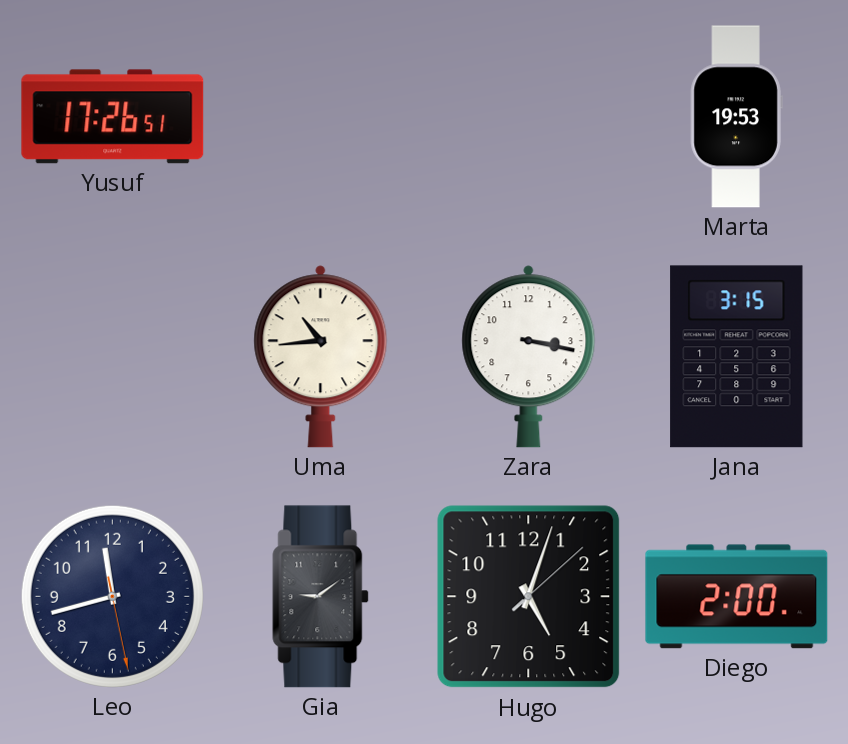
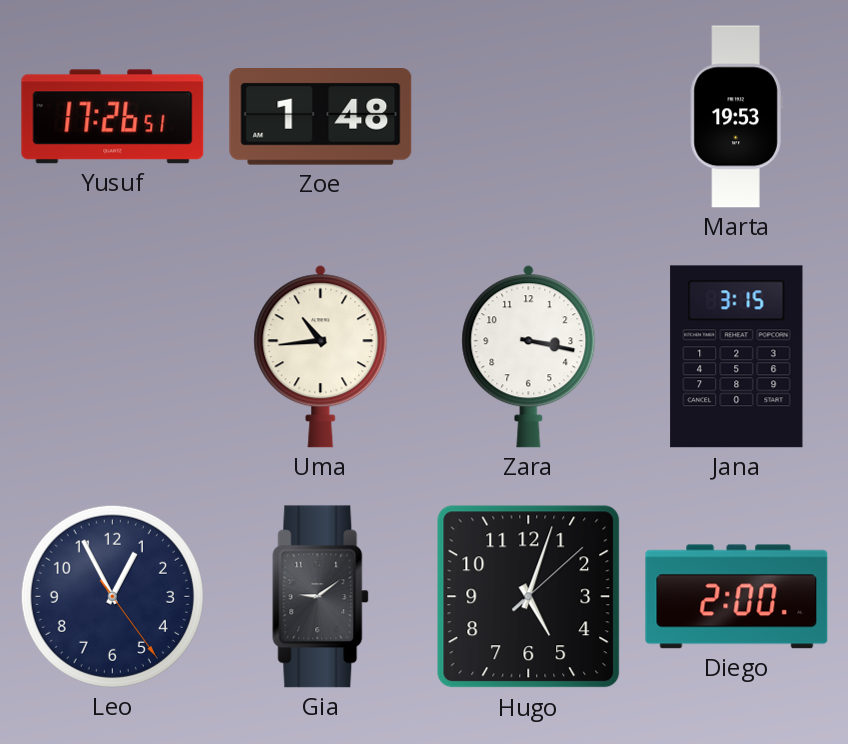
Zoe: none -> 1:48 (321, 117)
Leo: 11:42 -> 12:55 (112, 596)
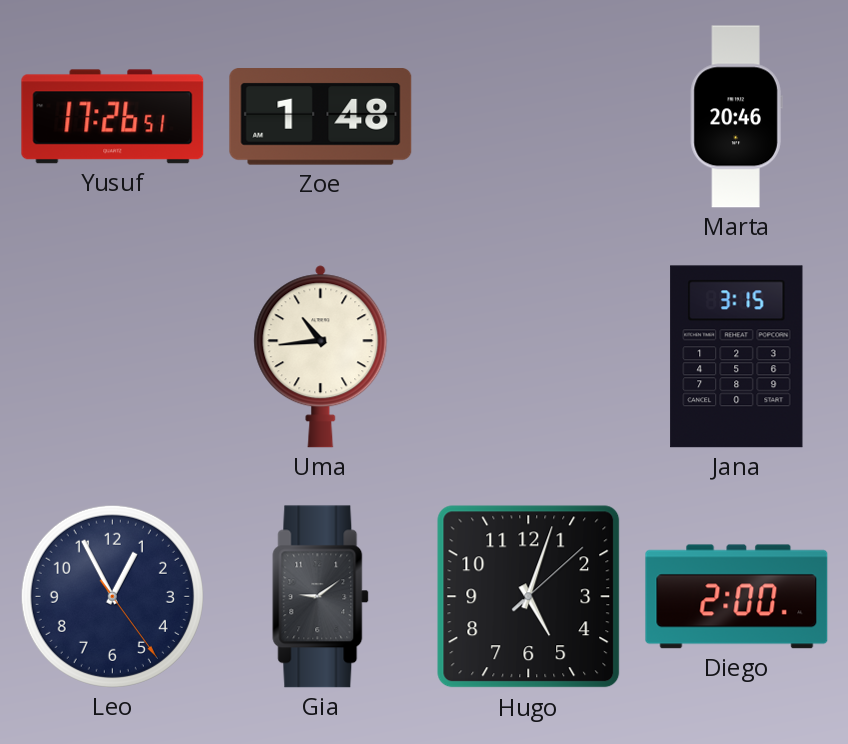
Marta: 19:53 -> 20:46 (736, 117)
Zara: 3:17 -> none (529, 357)
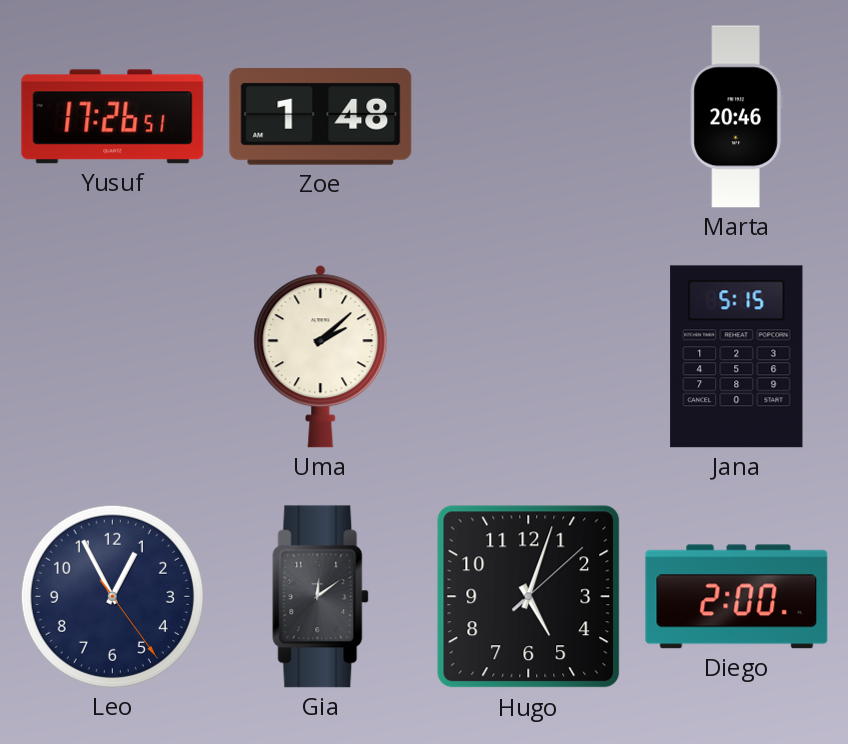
Uma: 10:44 -> 2:08 (321, 357)
Jana: 3:15 -> 5:15 (737, 357)
Gia: 9:09 -> 12:09 (321, 597)
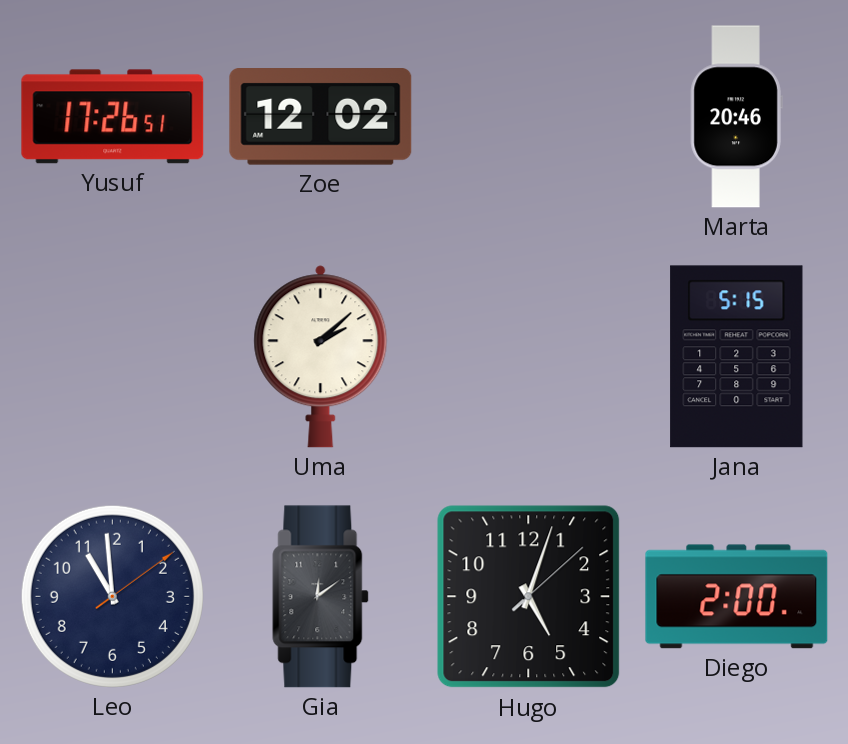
Zoe: 1:48 -> 12:02 (321, 117)
Leo: 12:55 -> 10:59 (112, 596)
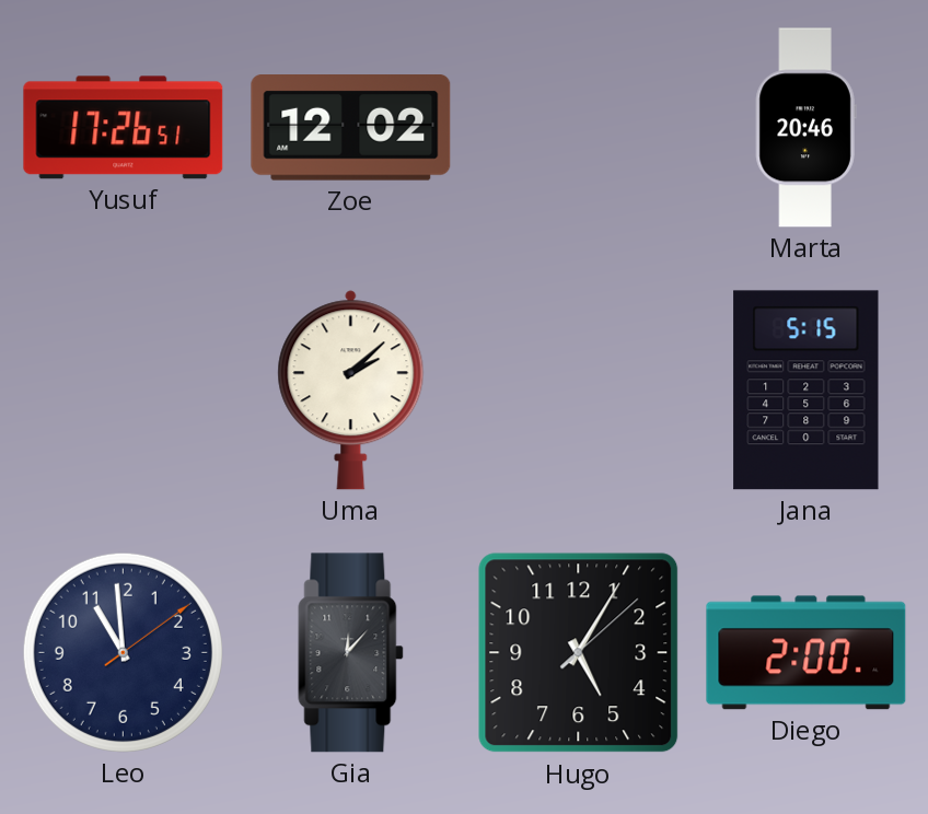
Gia: 12:09 -> 12:07 (351, 653)
Hugo: 5:03 -> 5:05 (579, 653)
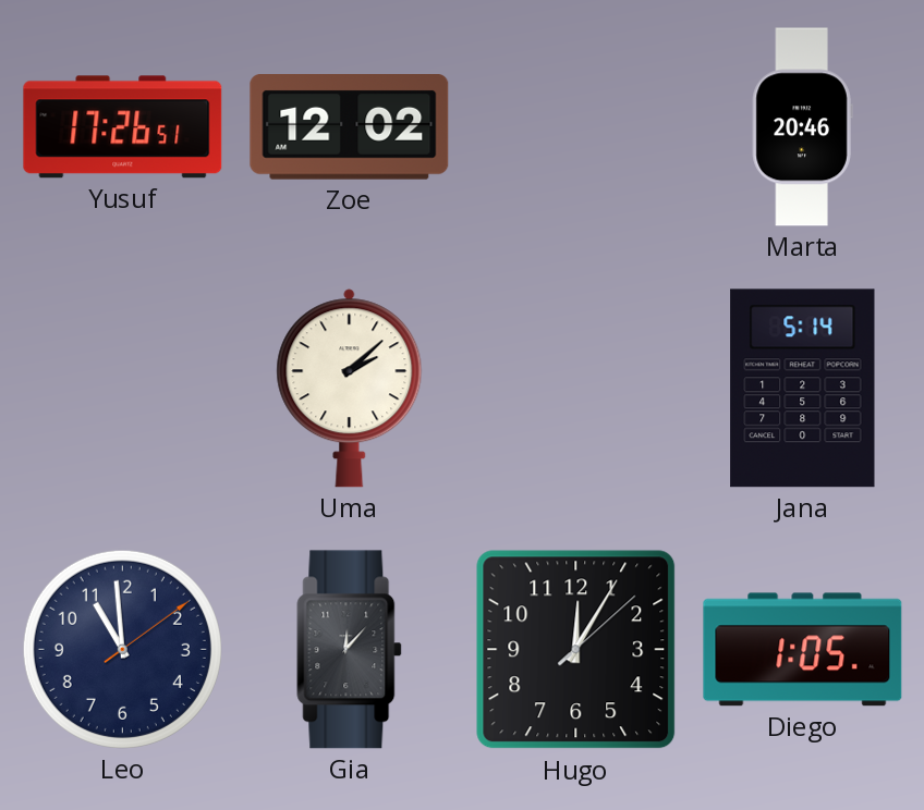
Jana: 5:15 -> 5:14 (803, 389)
Hugo: 5:05 -> 12:05 (576, 650)
Diego: 2:00 -> 1:05 (803, 650)
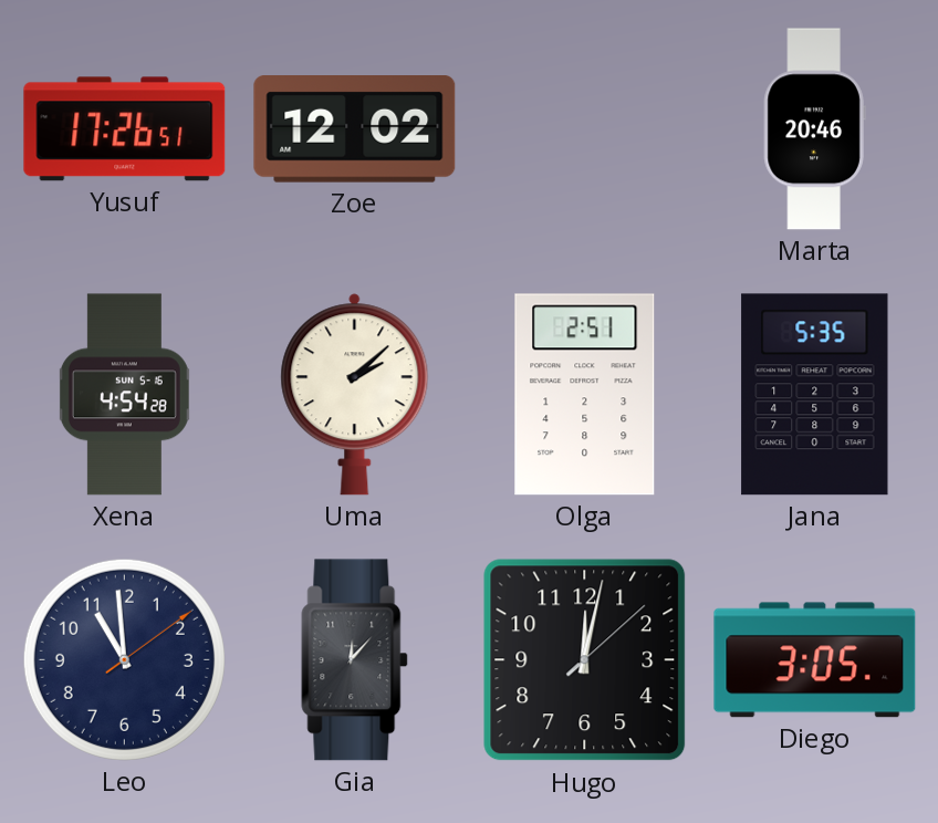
Xena: none -> 4:54 (124, 395)
Olga: none -> 2:51 (585, 395)
Jana: 5:14 -> 5:35 (815, 395)
Hugo: 12:05 -> 12:02 (585, 660)
Diego: 1:05 -> 3:05 (815, 660)
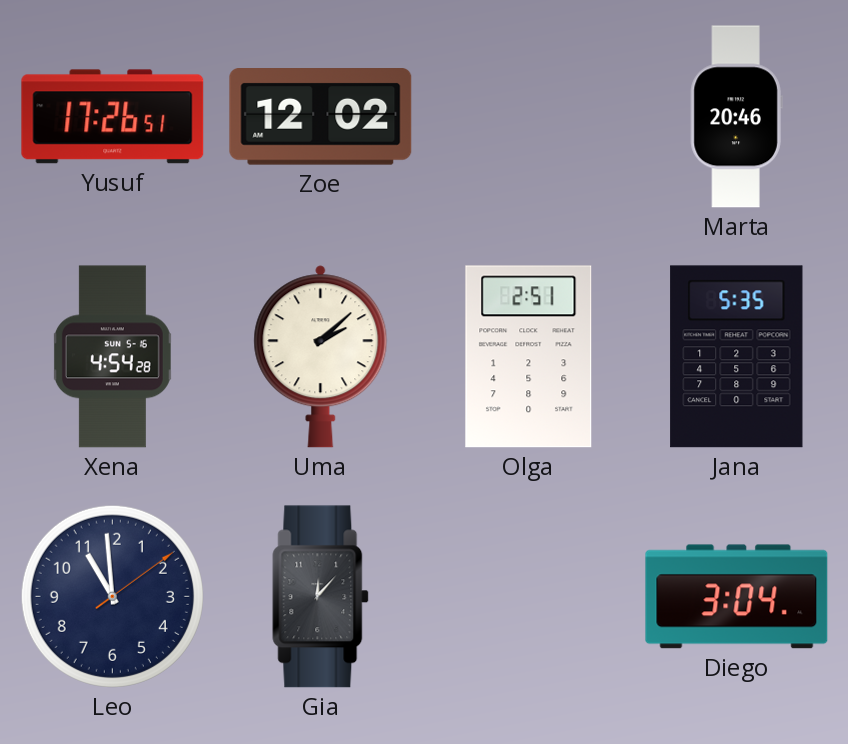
Hugo: 12:02 -> none (585, 660)
Diego: 3:05 -> 3:04 (737, 597)
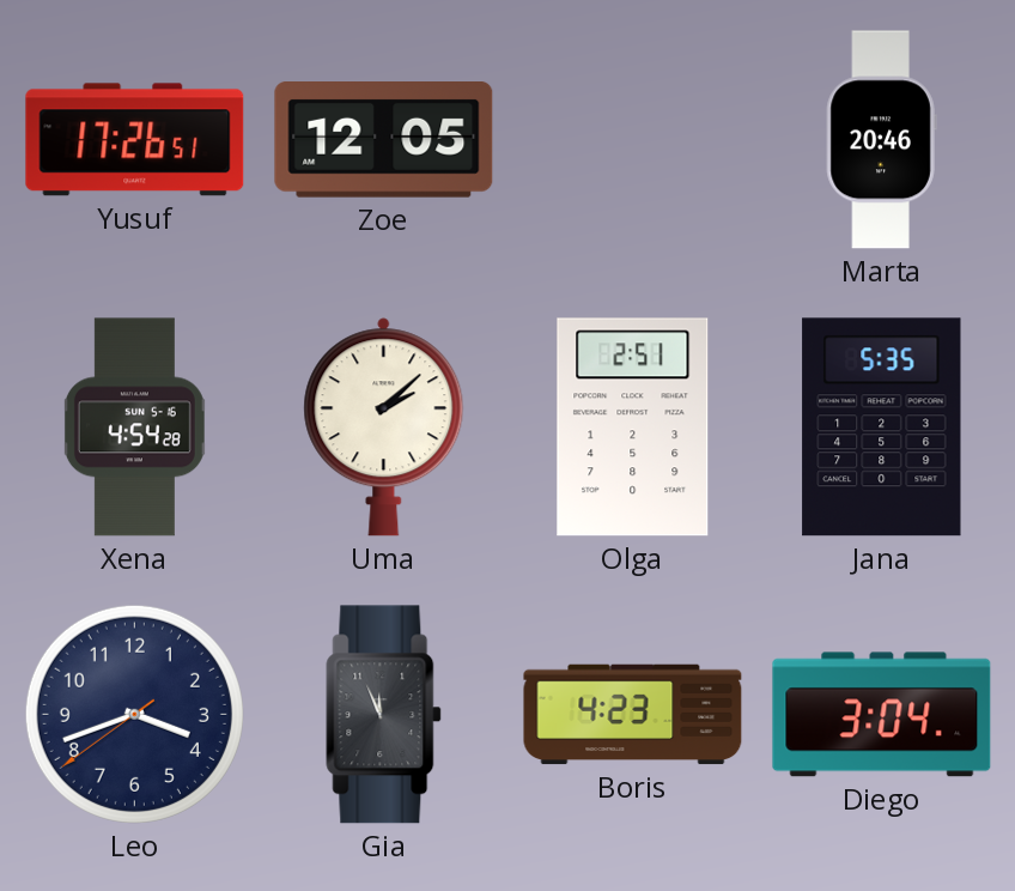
Zoe: 12:02 -> 12:05 (384, 140)
Leo: 10:59 -> 3:41 (134, 714)
Gia: 12:07 -> 11:56 (384, 715)
Boris: none -> 4:23 (633, 715)
